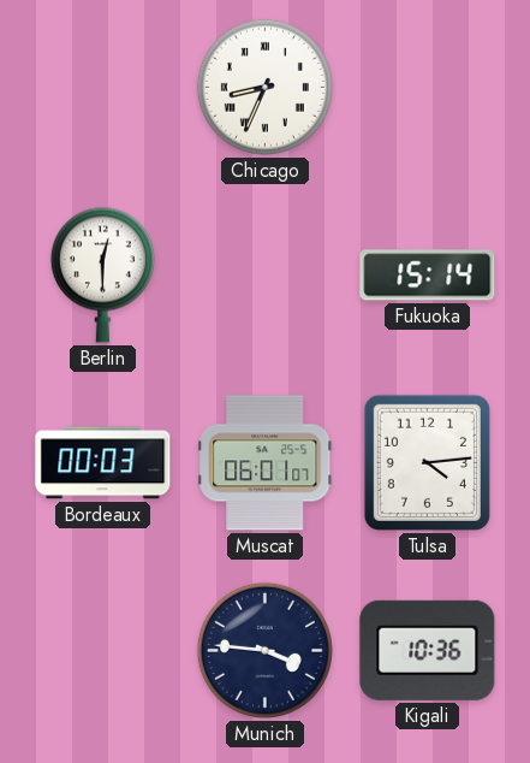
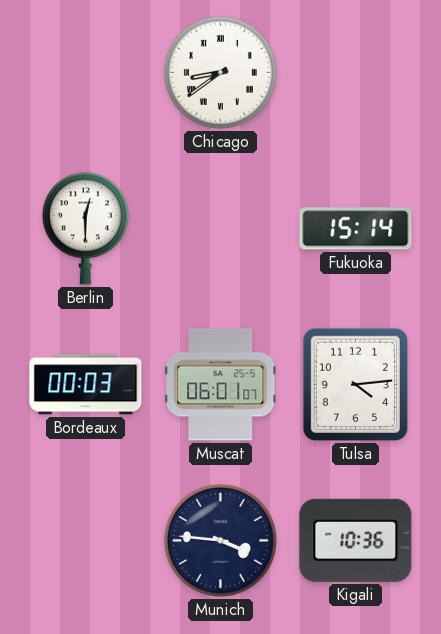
Chicago: 8:34 -> 8:39 (220, 72)
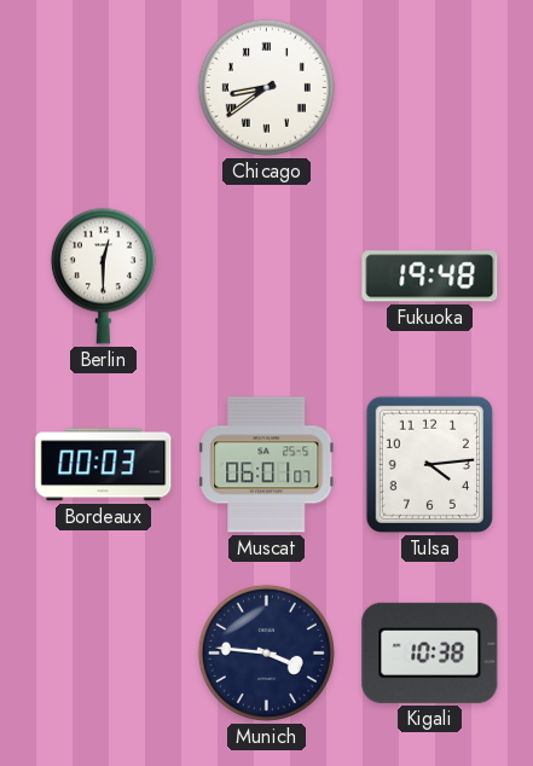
Fukuoka: 15:14 -> 19:48 (430, 277)
Kigali: 10:36 -> 10:38 (430, 652)
